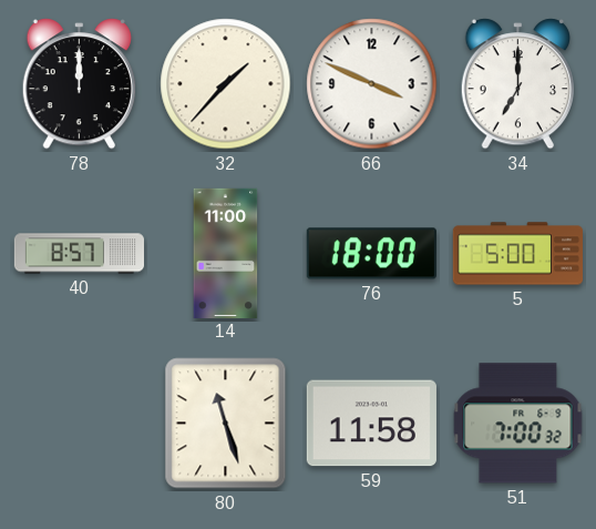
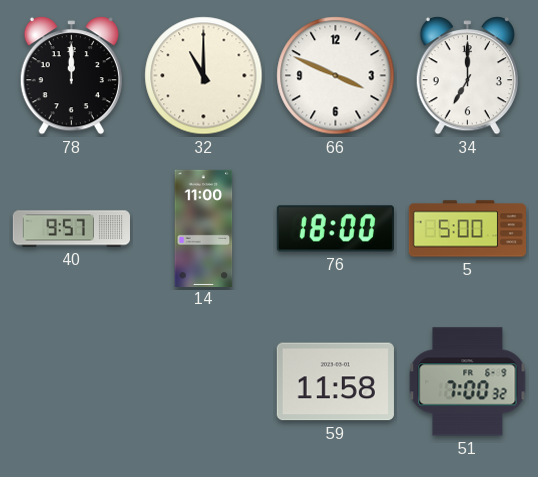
32: 1:37 -> 11:00 (204, 76)
40: 8:57 -> 9:57 (71, 229)
80: 11:27 -> none (226, 424)
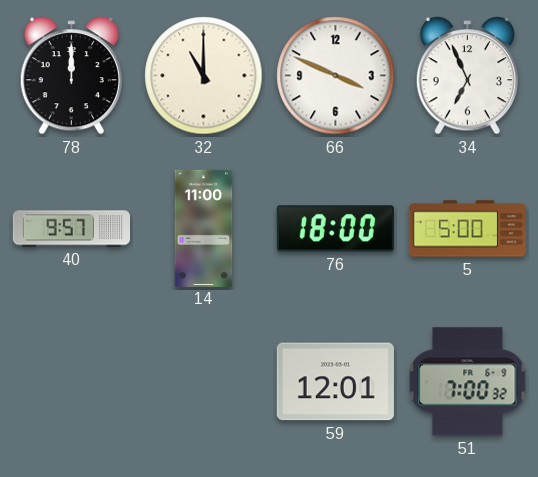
34: 7:00 -> 6:56 (467, 76)
59: 11:58 -> 12:01 (335, 382)
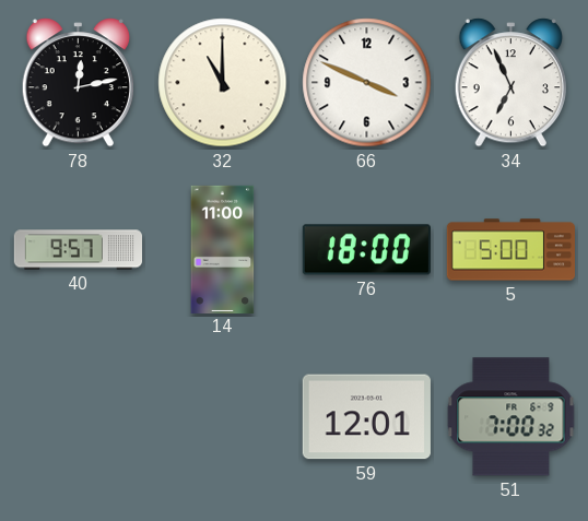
78: 12:00 -> 12:13 (78, 83)
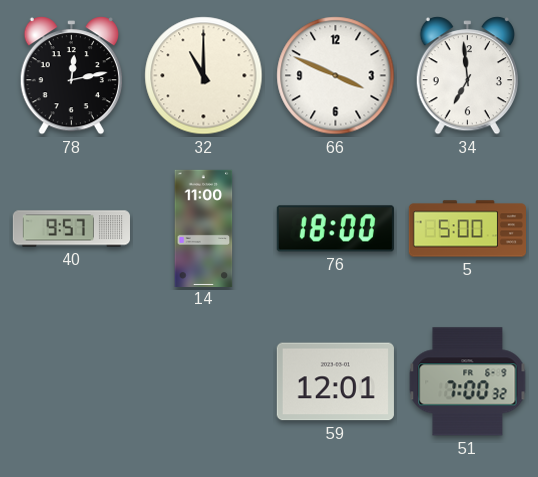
34: 6:56 -> 6:59 (467, 76)
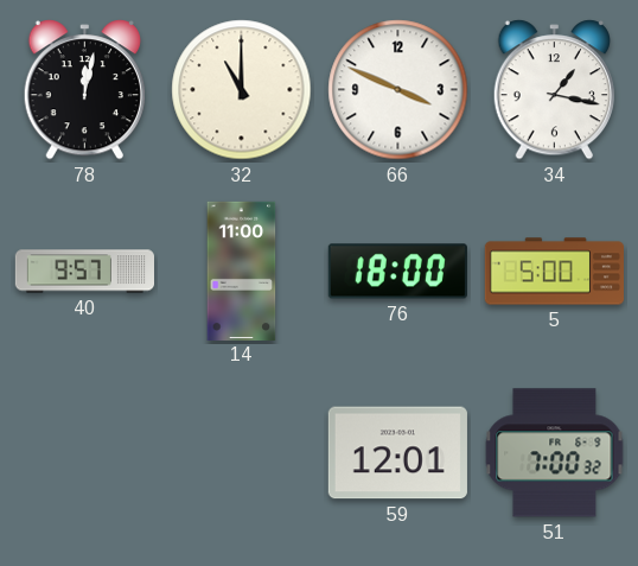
78: 12:13 -> 12:02 (84, 90)
34: 6:59 -> 1:17 (554, 90)
